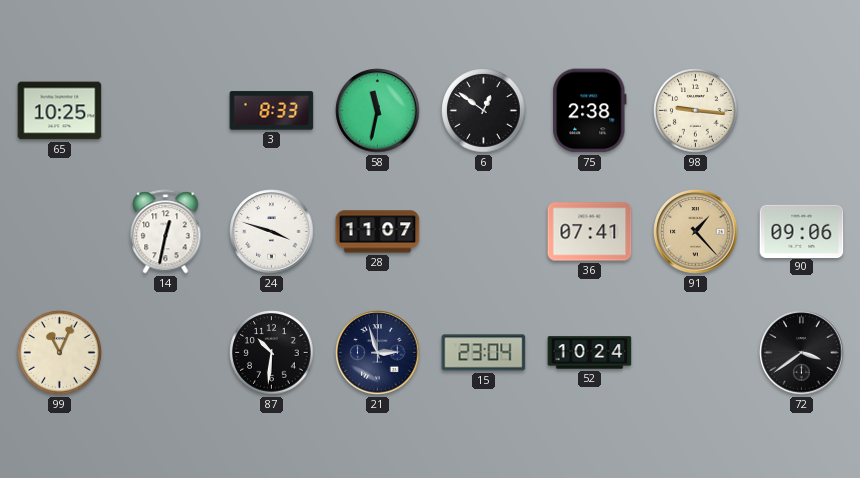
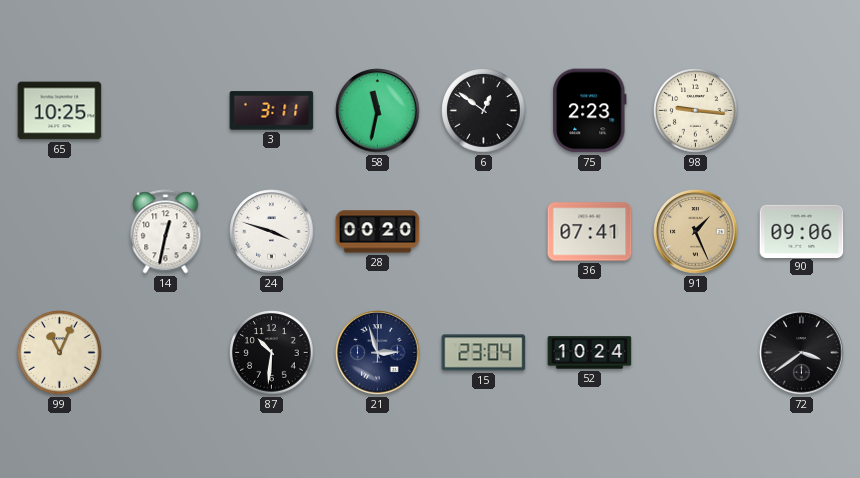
3: 8:33 -> 3:11 (272, 111)
75: 2:38 -> 2:23 (590, 111)
28: 11:07 -> 00:20 (378, 232)
91: 1:23 -> 1:26 (696, 232)
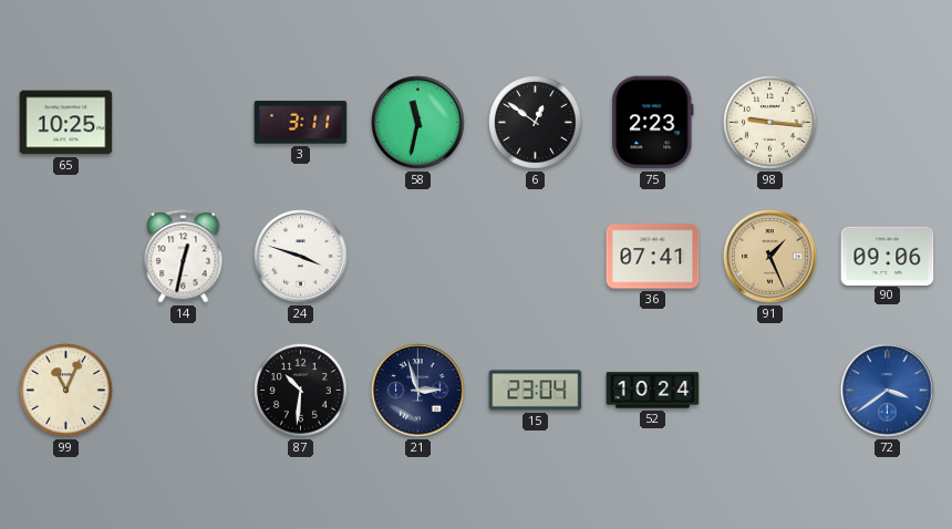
28: 00:20 -> none (378, 232)
72 dial: black -> blue (888, 391)
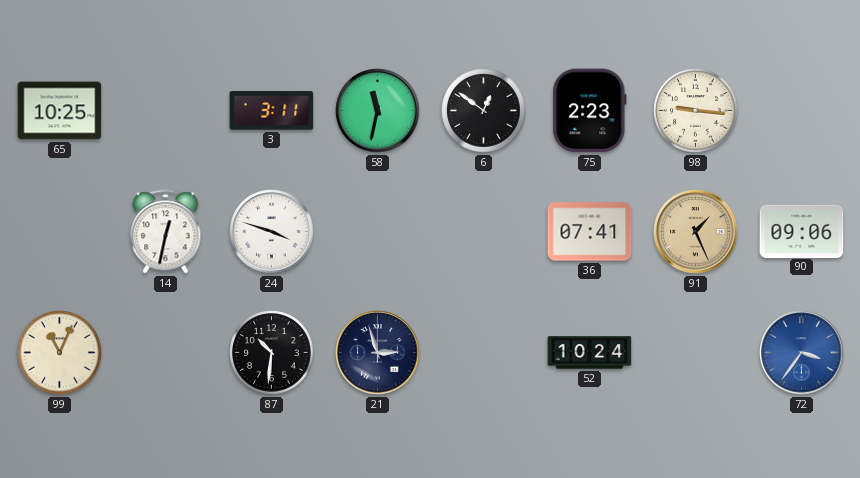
15: 23:04 -> none (536, 391)
72: 3:39 -> 3:36 (802, 353)
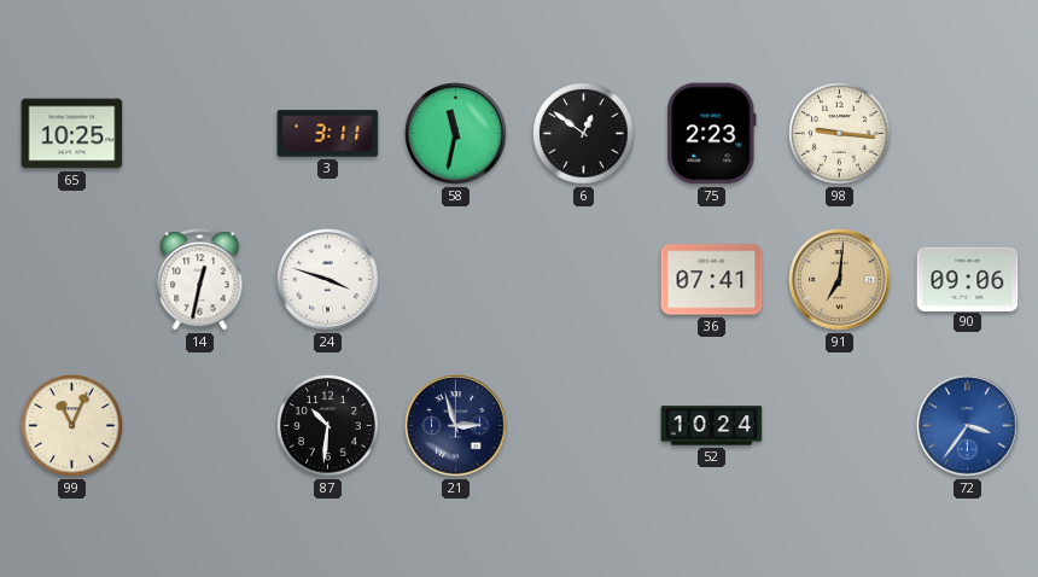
91: 1:26 -> 7:01 (840, 280)
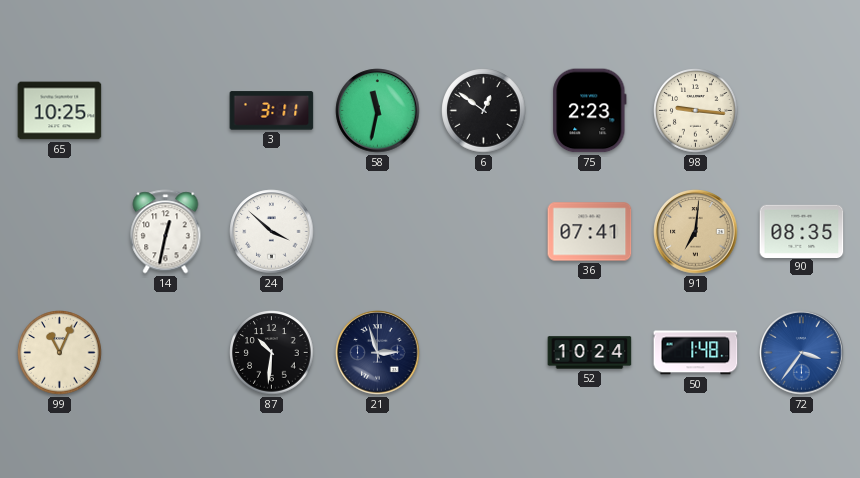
24: 3:48 -> 3:52 (272, 232)
90: 09:06 -> 08:35 (802, 231)
50: none -> 1:48 (696, 353)
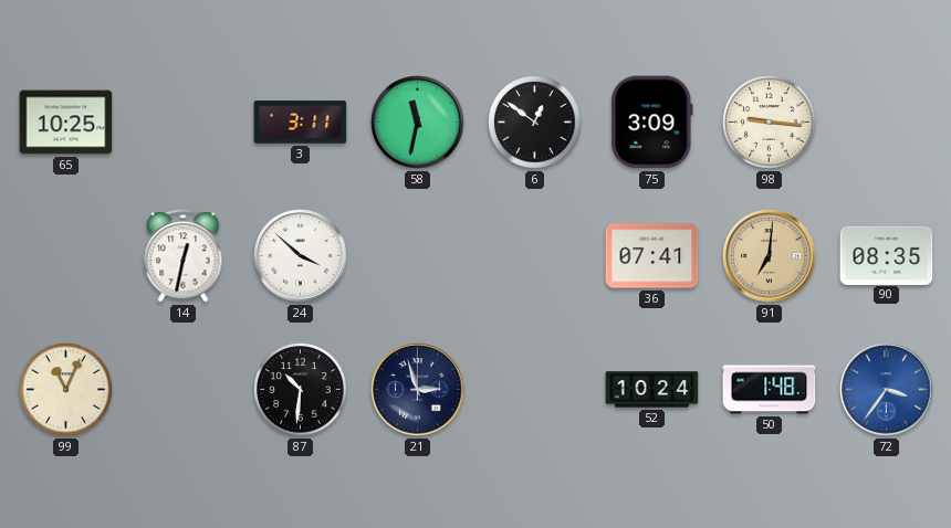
75: 2:23 -> 3:09 (652, 123)
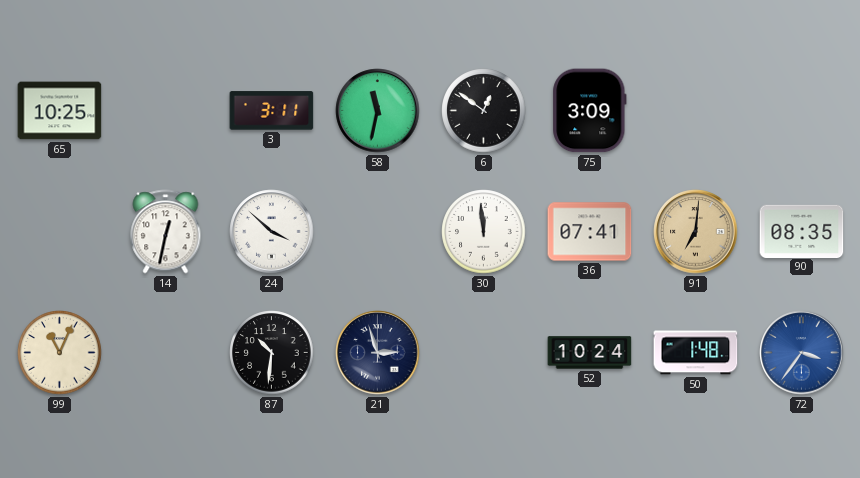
98: 9:16 -> none (770, 123)
30: none -> 11:59 (484, 232)
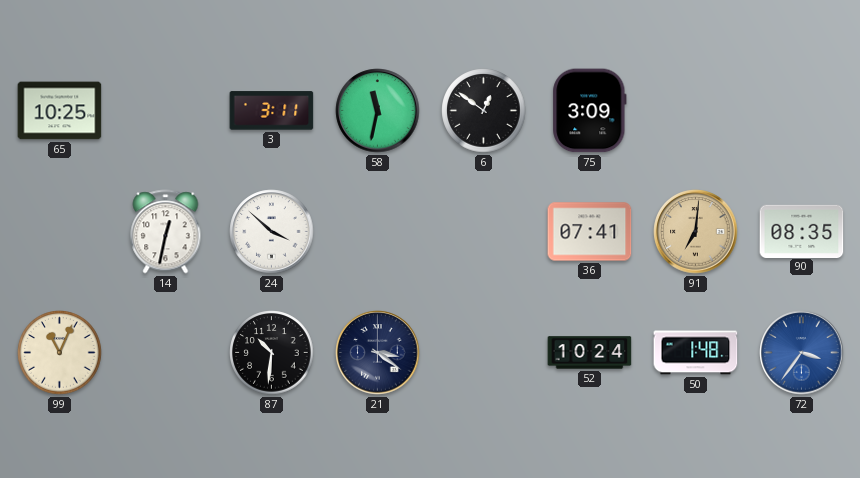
30: 11:59 -> none (484, 232)
21: 2:57 -> 3:21 (378, 353)
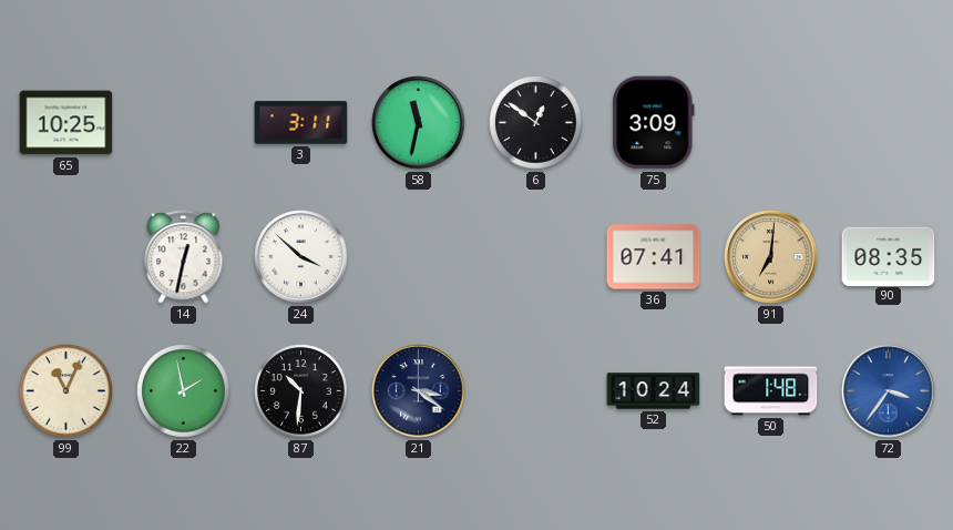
22: none -> 1:58 (184, 391)
